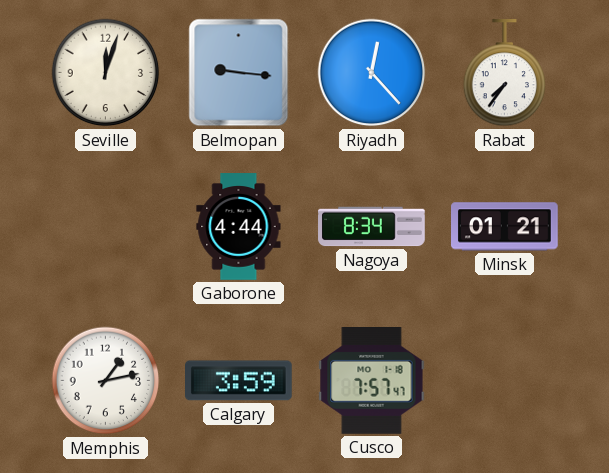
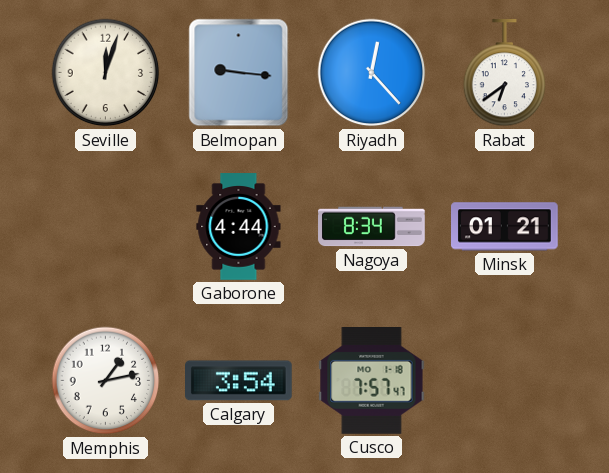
Rabat: 7:36 -> 6:39 (505, 74)
Calgary: 3:59 -> 3:54 (239, 381)
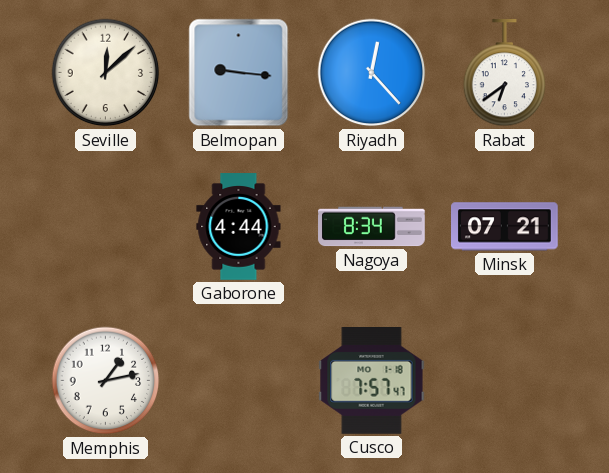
Seville: 12:03 -> 12:08 (106, 73)
Minsk: 01:21 -> 07:21 (505, 227)
Calgary: 3:54 -> none (239, 381)
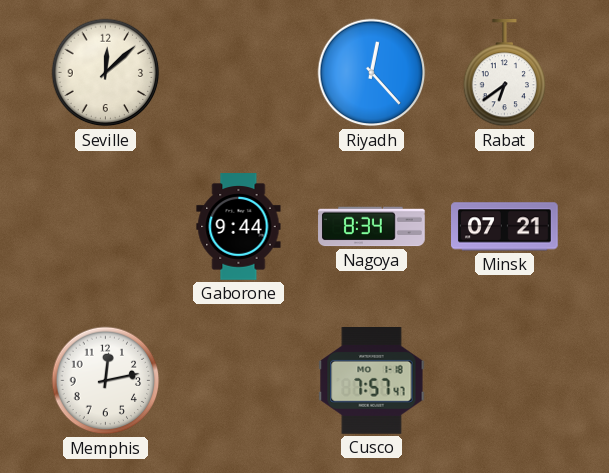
Belmopan: 9:16 -> none (239, 73)
Gaborone: 4:44 -> 9:44 (239, 227)
Memphis: 1:13 -> 12:13 (106, 381)
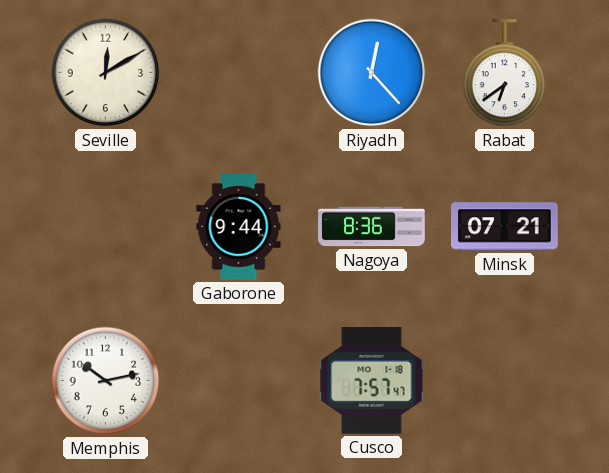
Seville: 12:08 -> 12:10 (106, 73)
Nagoya: 8:34 -> 8:36 (372, 227)
Memphis: 12:13 -> 10:13 (106, 381)
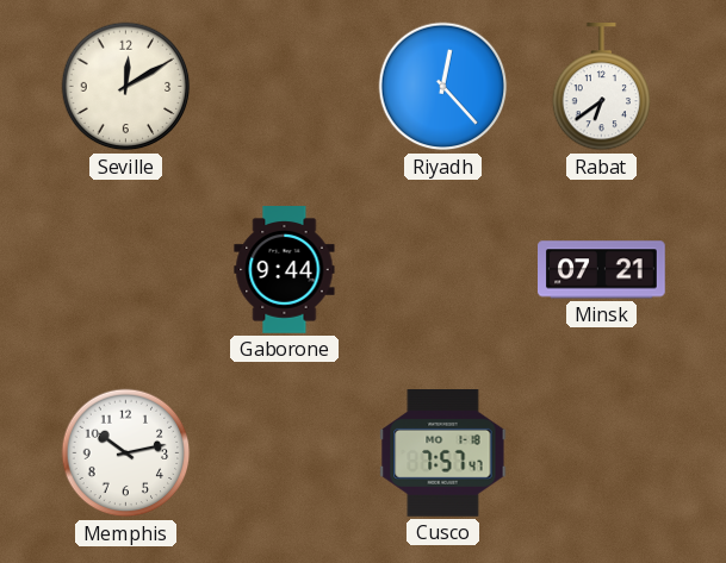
Nagoya: 8:36 -> none (372, 227)
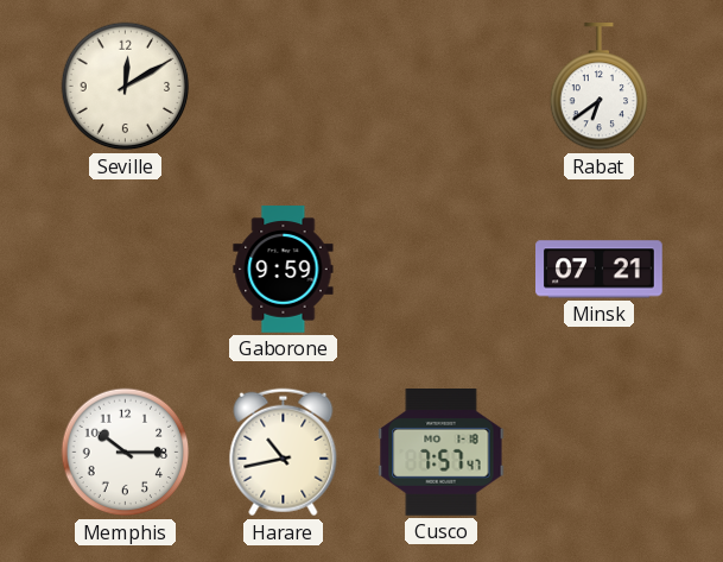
Riyadh: 12:23 -> none (443, 87)
Gaborone: 9:44 -> 9:59 (284, 270)
Memphis: 10:13 -> 10:15 (126, 453)
Harare: none -> 10:43 (284, 453)
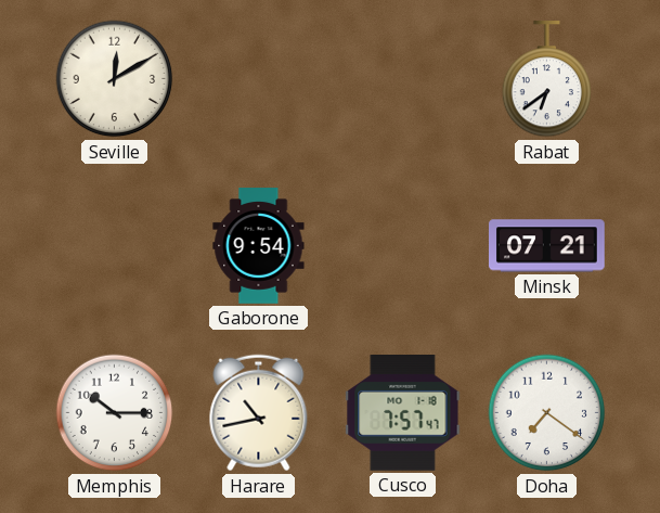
Gaborone: 9:59 -> 9:54 (259, 246)
Doha: none -> 7:21 (547, 413)
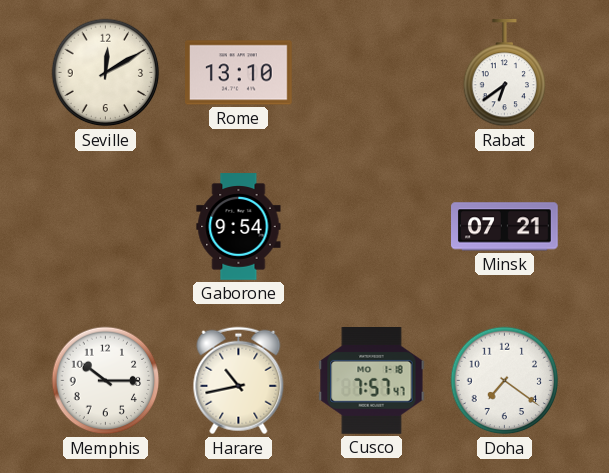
Rome: none -> 13:10 (239, 73)
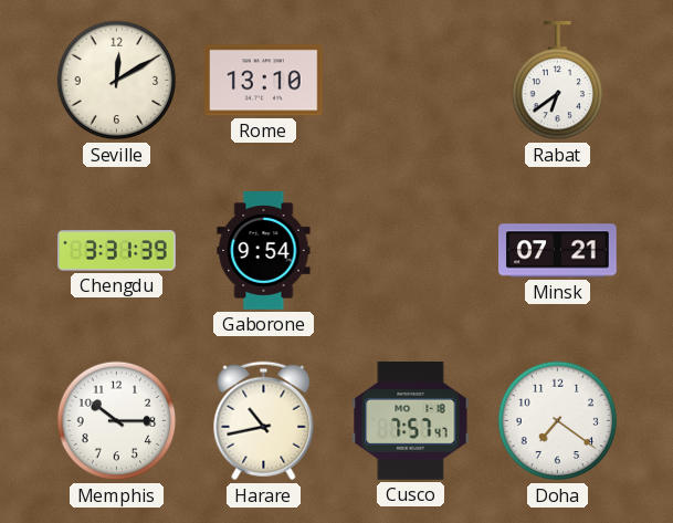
Chengdu: none -> 3:31 (117, 251)
